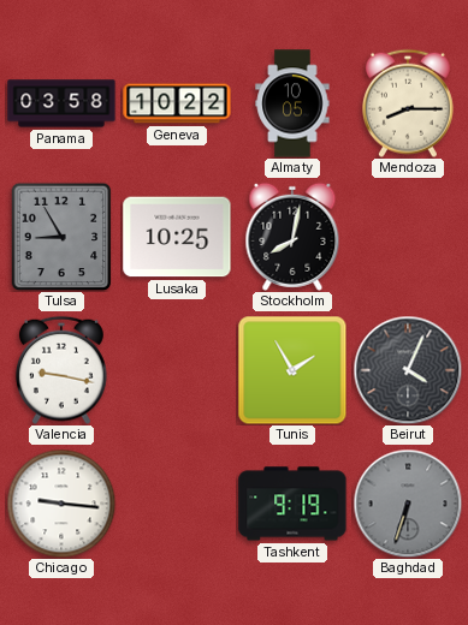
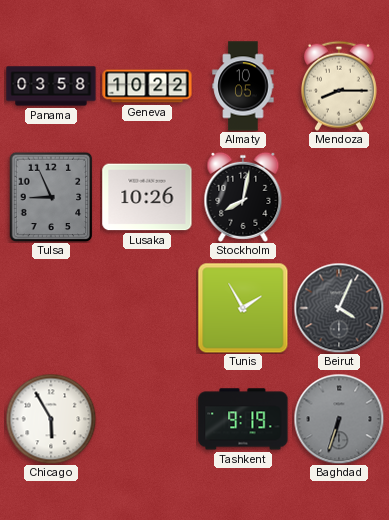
Tulsa: 8:55 -> 8:56 (51, 197)
Lusaka: 10:25 -> 10:26 (147, 197)
Valencia: 9:17 -> none (61, 370)
Chicago: 9:16 -> 5:55 (51, 419)
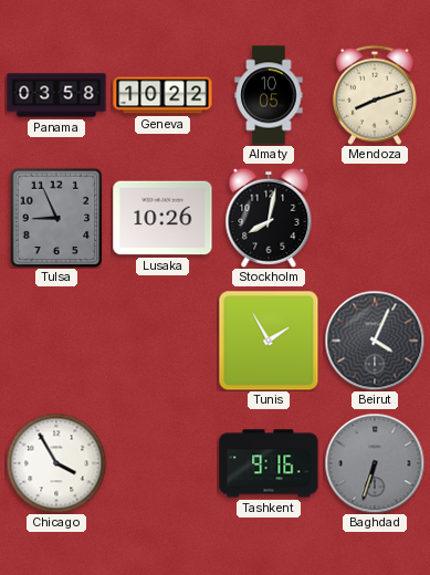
Mendoza: 8:15 -> 8:12 (375, 95)
Chicago: 5:55 -> 3:55 (56, 463)
Tashkent: 9:19 -> 9:16 (269, 463)
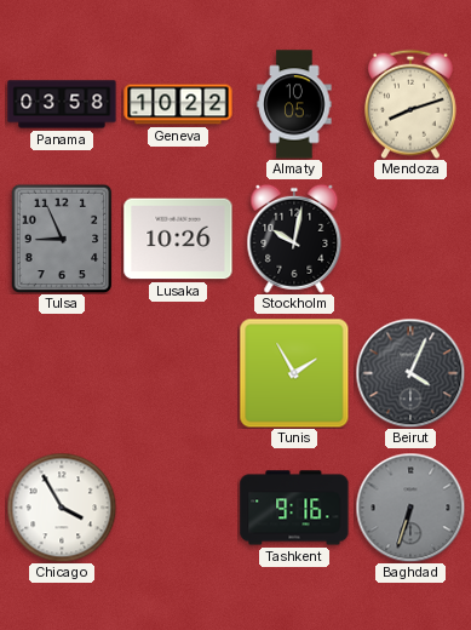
Stockholm: 8:02 -> 10:02 (294, 239)
